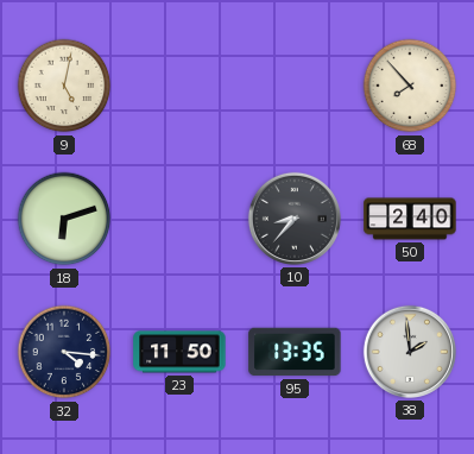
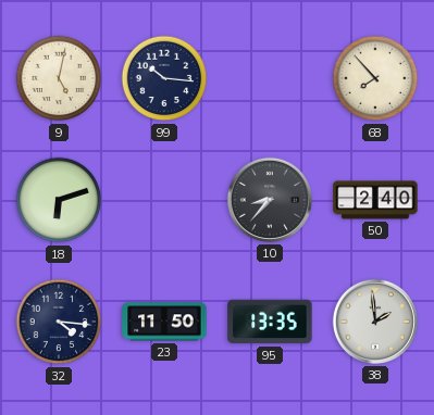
99: none -> 10:16 (164, 78)
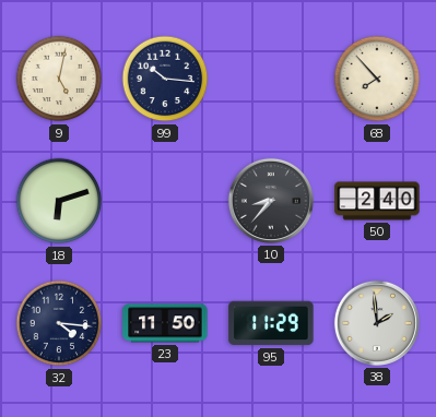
95: 13:35 -> 11:29 (271, 323)
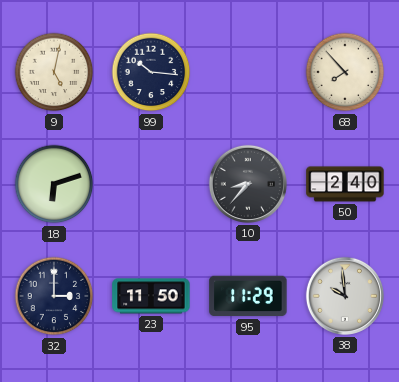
32: 4:16 -> 3:00 (54, 296)
38: 1:59 -> 9:59 (345, 296)
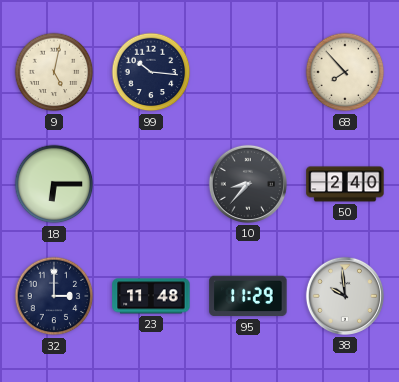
18: 6:12 -> 6:15 (54, 184)
23: 11:50 -> 11:48 (151, 296)
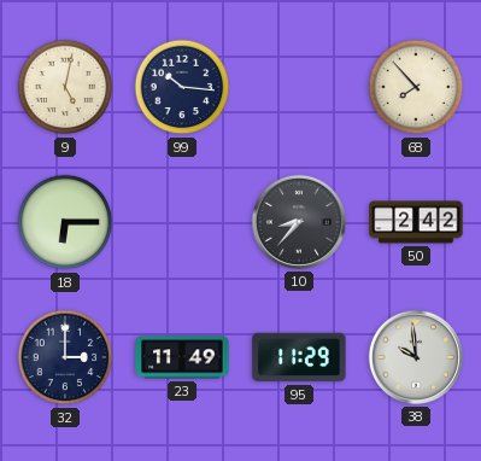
50: 2:40 -> 2:42 (416, 222)
23: 11:48 -> 11:49 (182, 357)
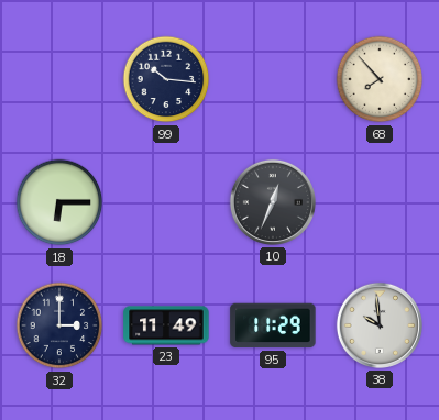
9: 5:02 -> none (65, 87)
10: 8:37 -> 12:34 (273, 202)
50: 2:42 -> none (416, 222)
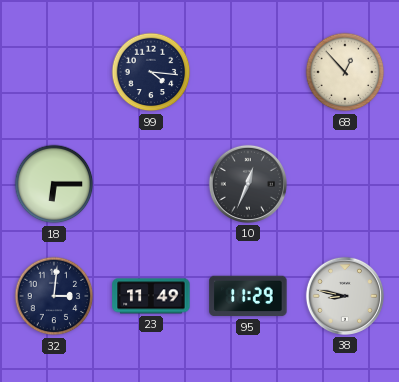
99: 10:16 -> 4:16 (151, 72)
68: 7:53 -> 12:53 (345, 72)
32: 3:00 -> 3:01 (54, 296)
38: 9:59 -> 8:47 (345, 296)
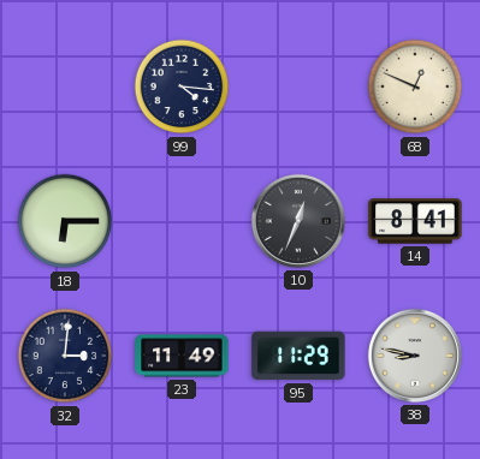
68: 12:53 -> 12:49 (415, 87)
14: none -> 8:41 (415, 221)
